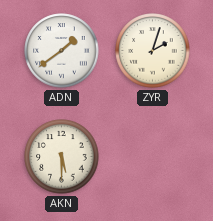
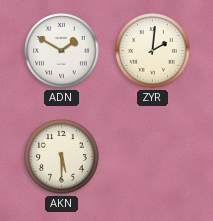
ADN: 1:39 -> 1:50 (62, 51)
ZYR: 2:03 -> 2:01 (153, 51)
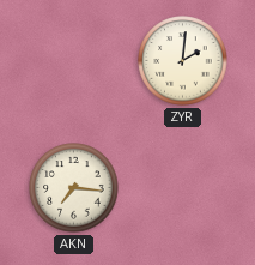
ADN: 1:50 -> none (62, 51)
AKN: 5:30 -> 7:16 (74, 188)
